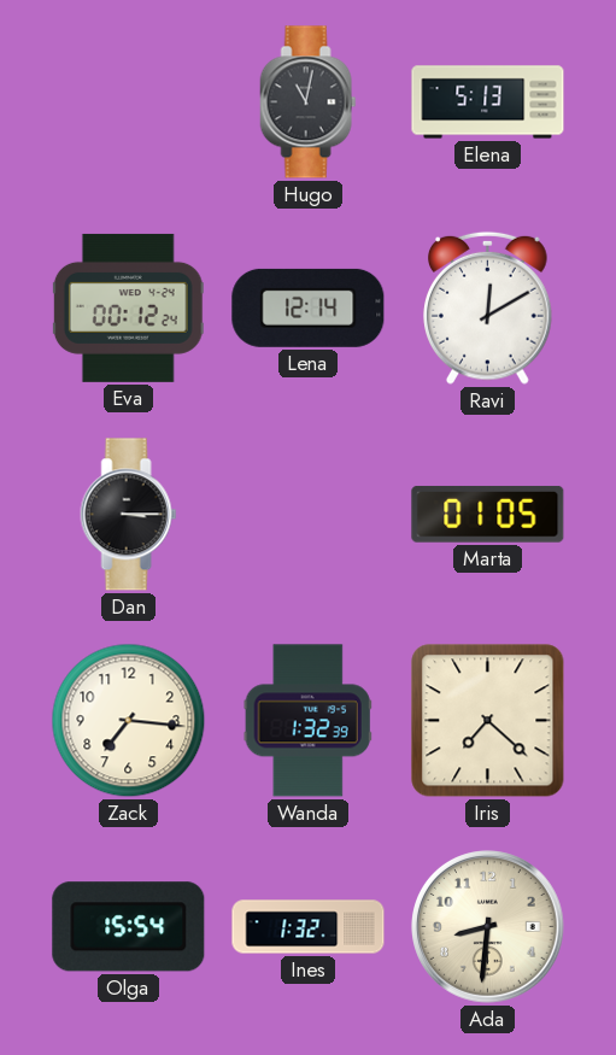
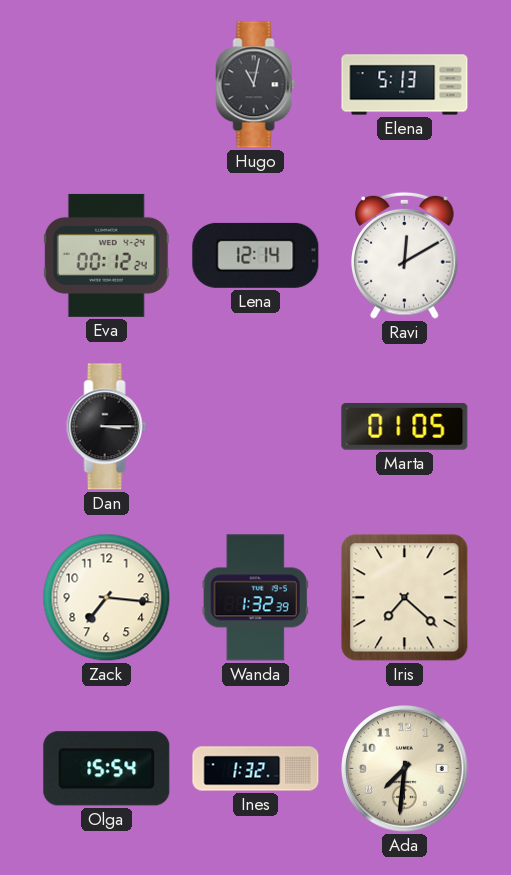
Ada: 8:31 -> 7:31 (405, 769)
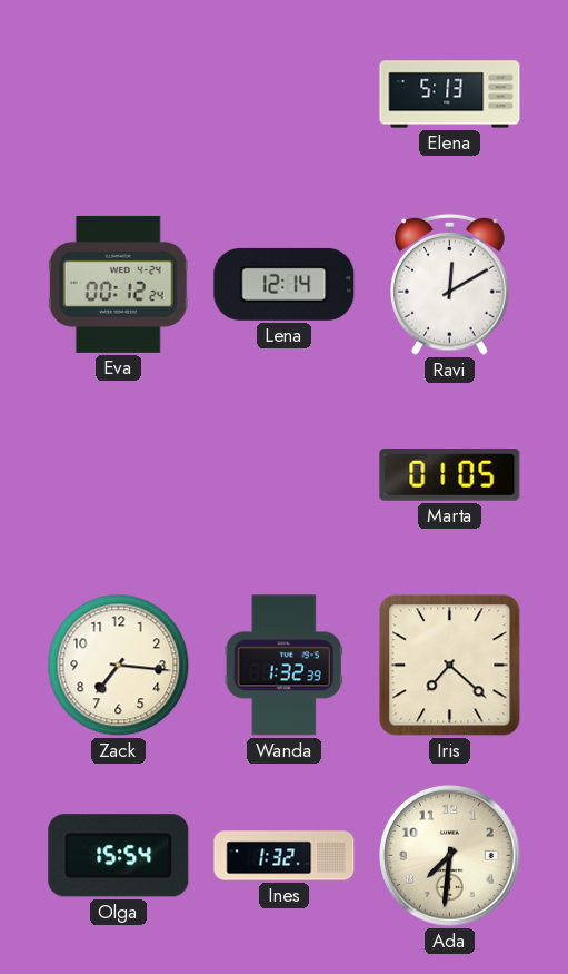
Hugo: 11:02 -> none (256, 85)
Dan: 3:15 -> none (107, 427)
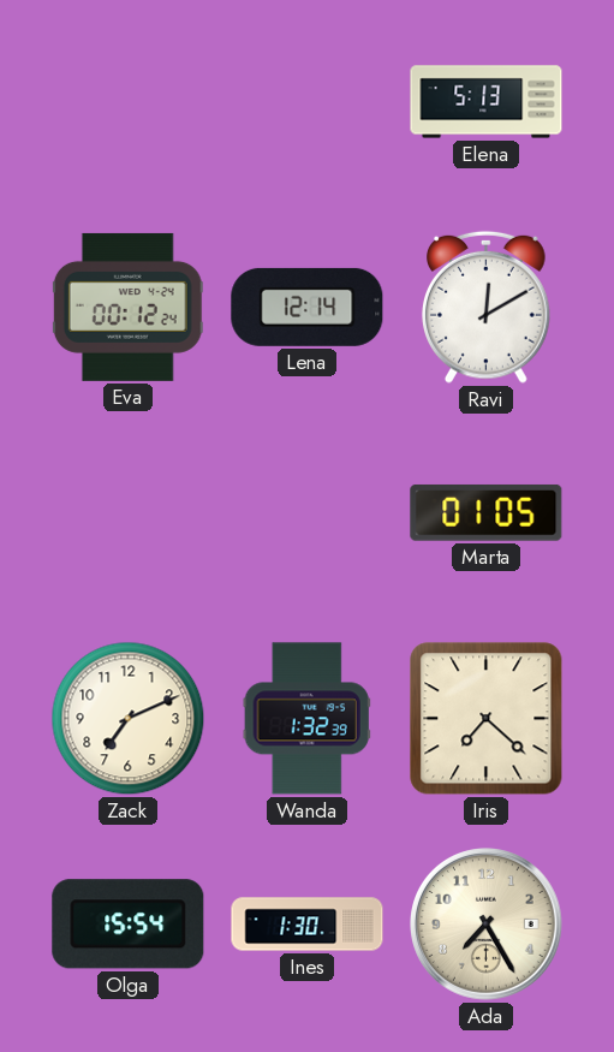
Zack: 7:16 -> 7:11 (129, 719)
Ines: 1:32 -> 1:30 (308, 925)
Ada: 7:31 -> 7:25 (487, 925)
